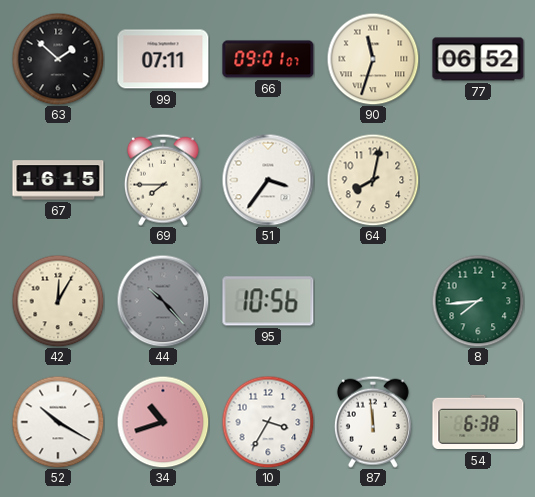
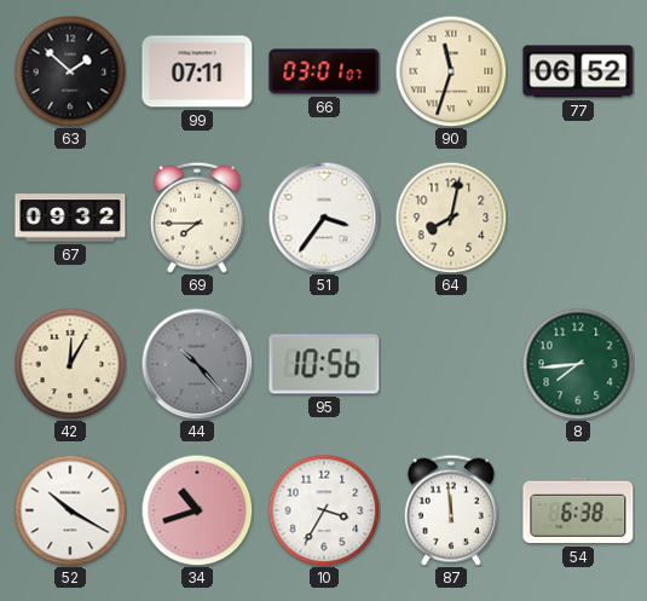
66: 09:01 -> 03:01 (324, 71)
67: 16:15 -> 09:32 (70, 218)
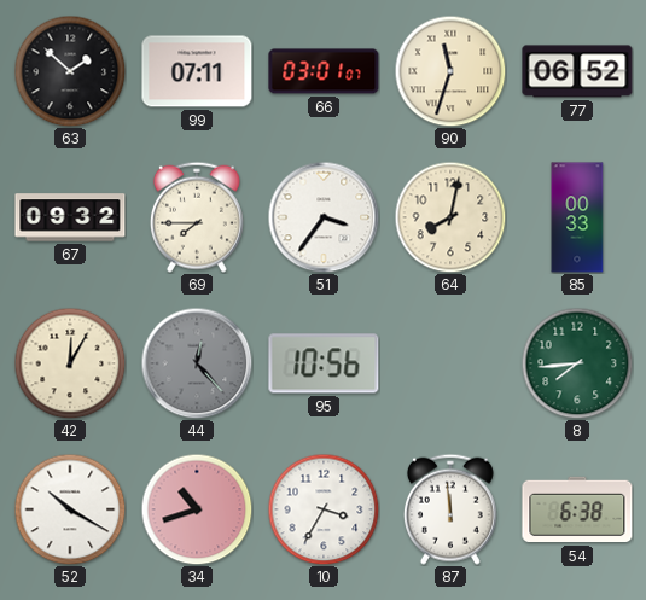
85: none -> 00:33 (577, 217)
44: 10:23 -> 12:23 (197, 363)
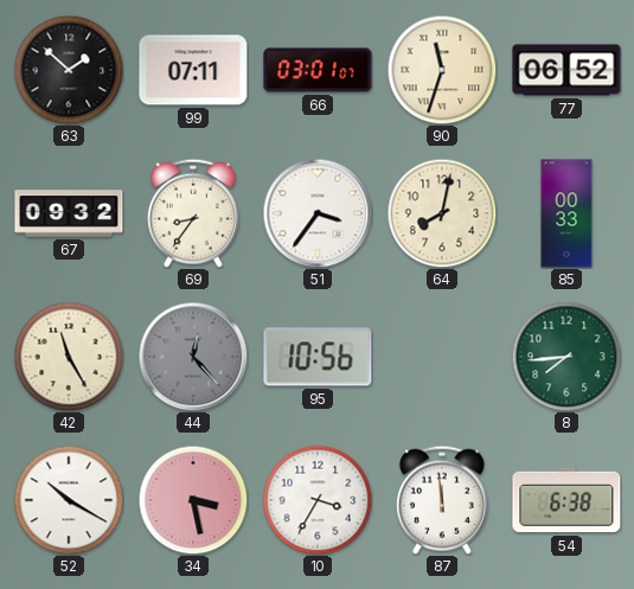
69: 7:45 -> 8:36 (193, 213)
42: 12:05 -> 11:25 (69, 357)
34: 10:42 -> 3:28 (193, 500)
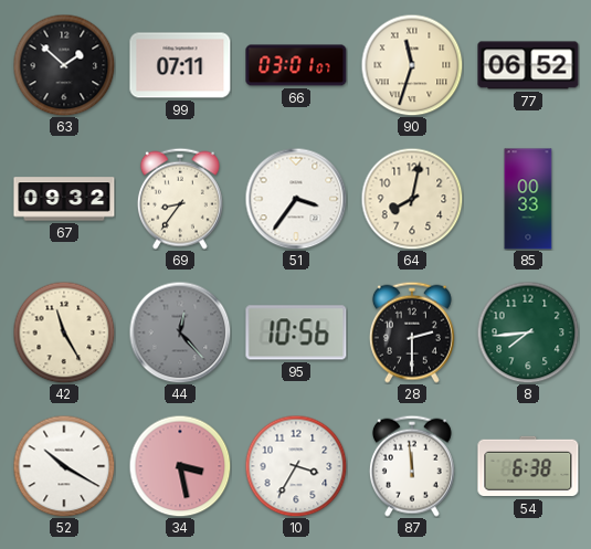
28: none -> 2:30 (412, 332)
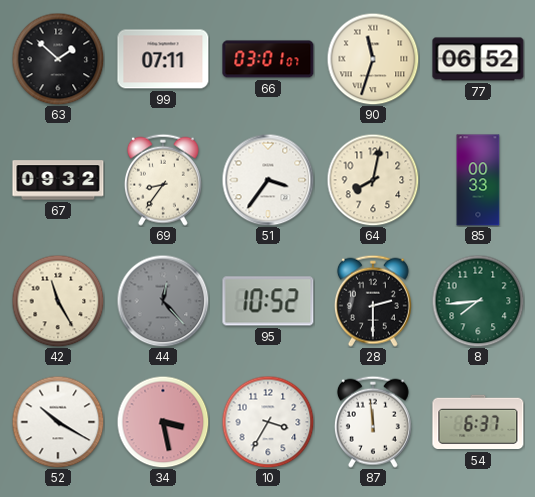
95: 10:56 -> 10:52 (268, 301)
54: 6:38 -> 6:37 (478, 422)
